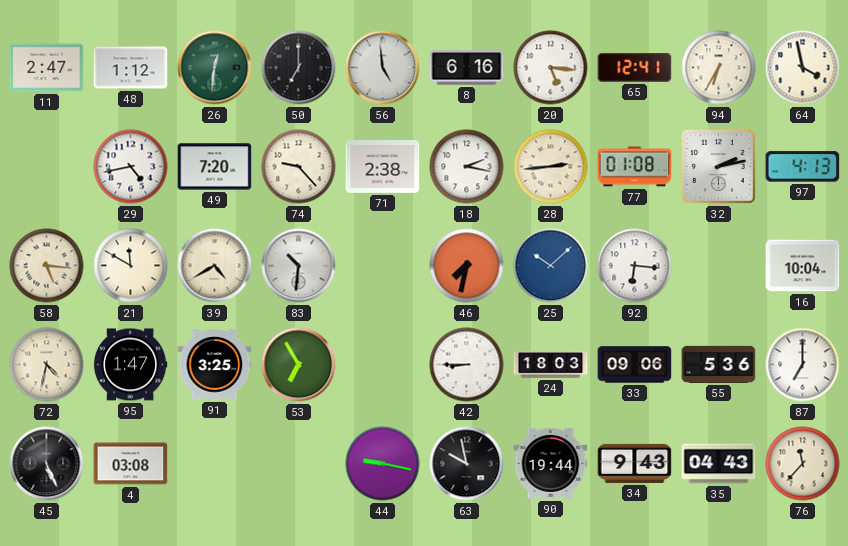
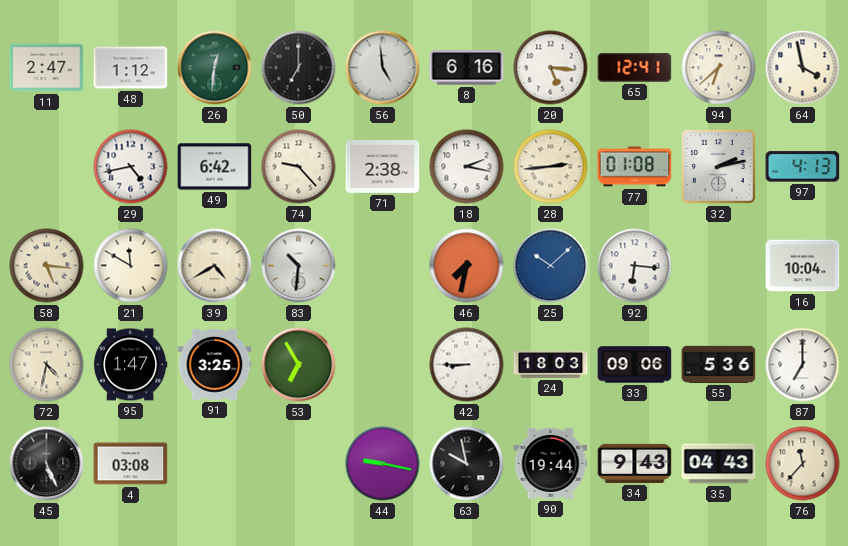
94: 6:35 -> 6:38 (719, 68)
49: 7:20 -> 6:42 (215, 167)
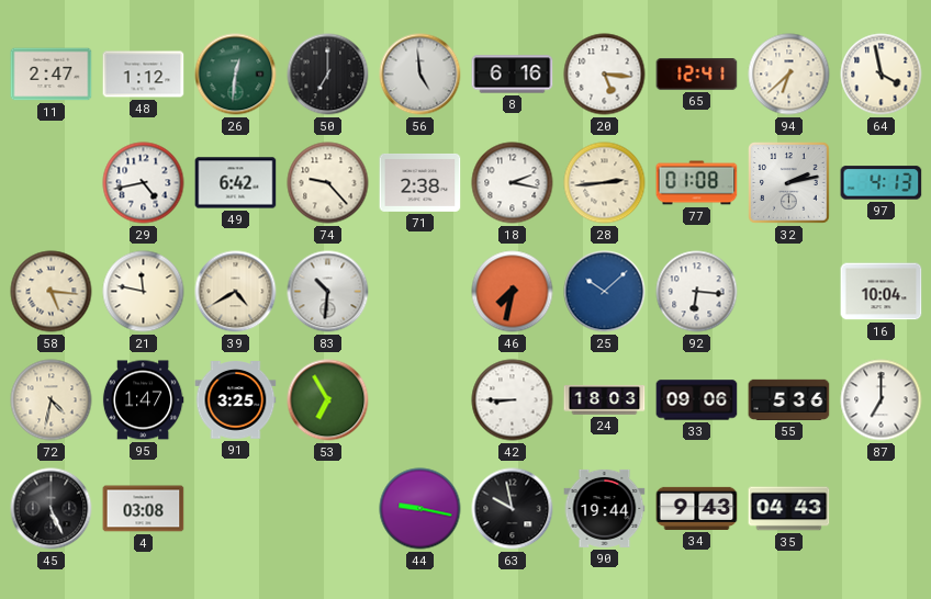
21: 11:50 -> 11:47 (144, 292)
76: 11:37 -> none (803, 464)
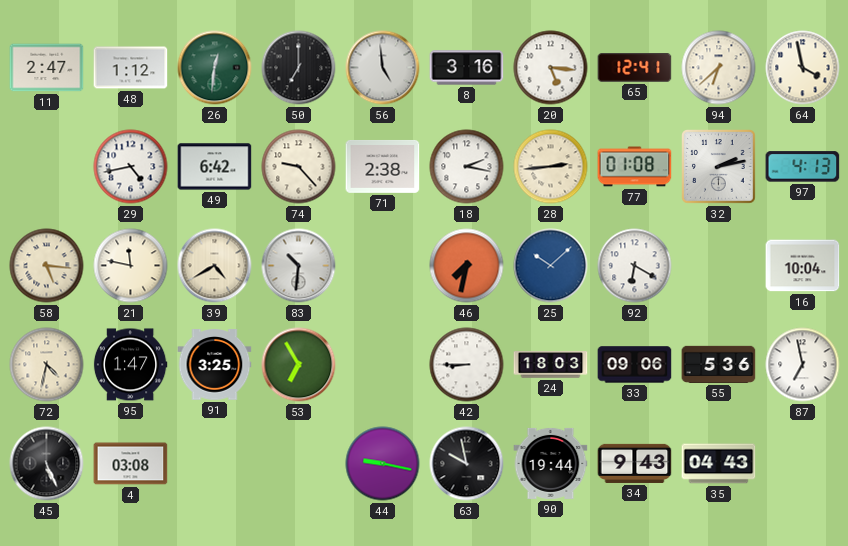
8: 6:16 -> 3:16 (467, 68)
92: 6:16 -> 6:20 (635, 266)
87: 7:00 -> 6:58 (803, 365)
